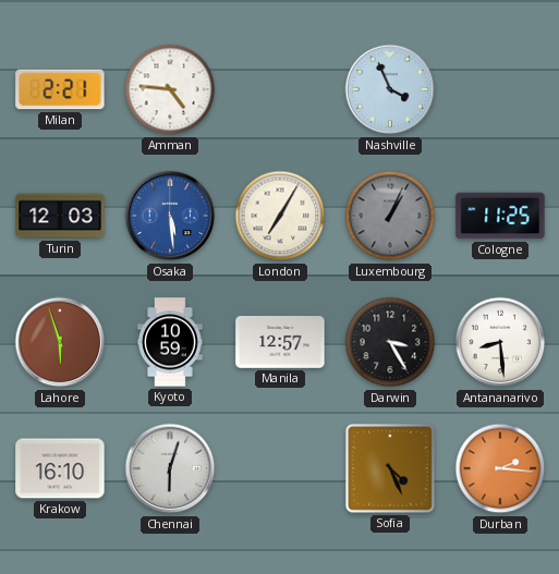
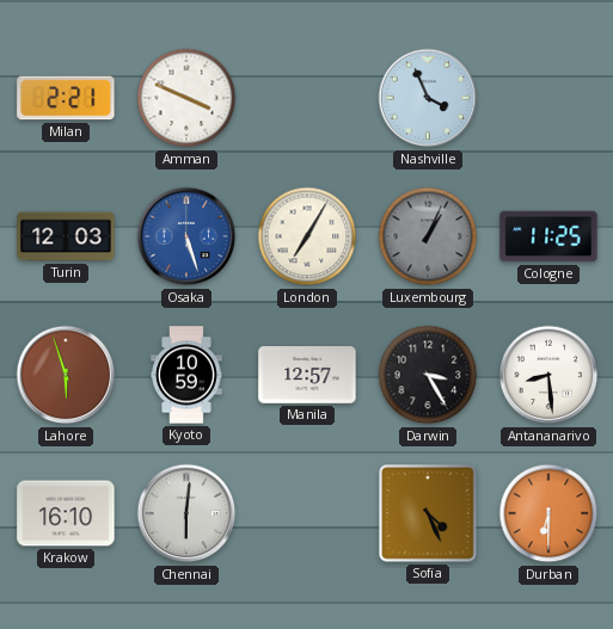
Amman: 4:46 -> 3:49 (186, 98)
Osaka: 5:29 -> 5:27 (186, 236)
Chennai: 6:03 -> 6:01 (186, 513)
Durban: 2:16 -> 6:30 (548, 513)
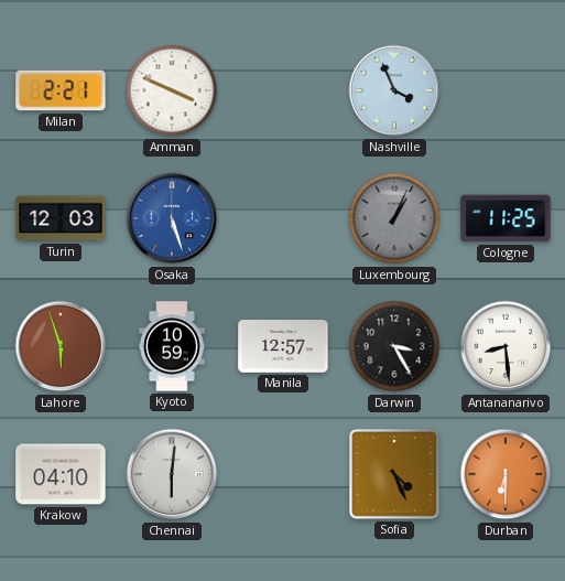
London: 7:05 -> none (307, 236)
Krakow: 16:10 -> 04:10 (61, 474)
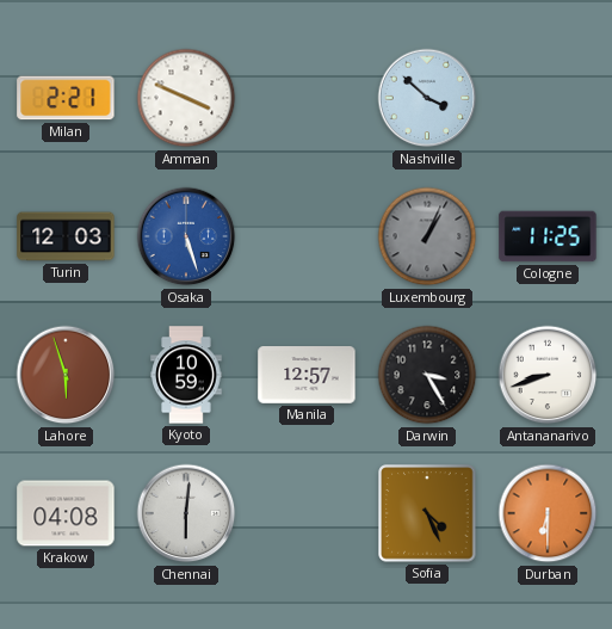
Nashville: 3:56 -> 3:52 (427, 98)
Antananarivo: 8:29 -> 8:42 (548, 375)
Krakow: 04:10 -> 04:08 (66, 513)
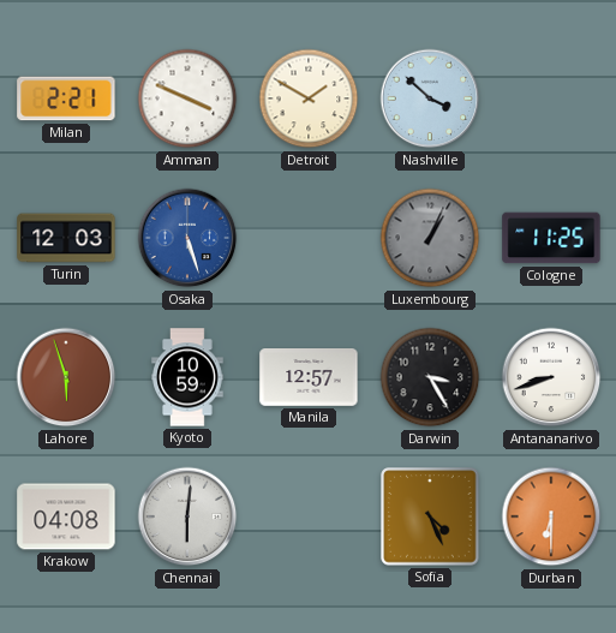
Detroit: none -> 1:50 (309, 98)
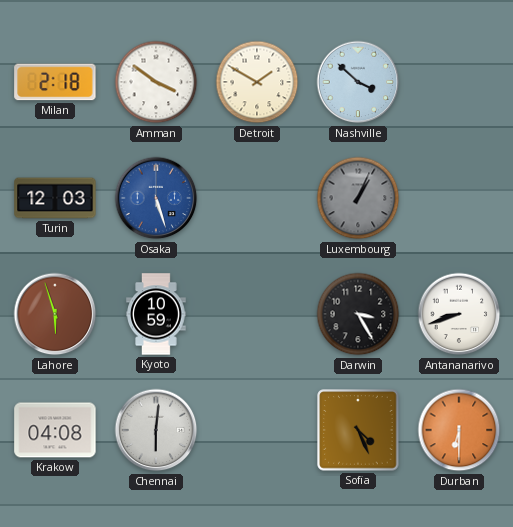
Milan: 2:21 -> 2:18 (55, 82)
Amman: 3:49 -> 3:51 (156, 82)
Cologne: 11:25 -> none (551, 238)
Manila: 12:57 -> none (309, 378)
